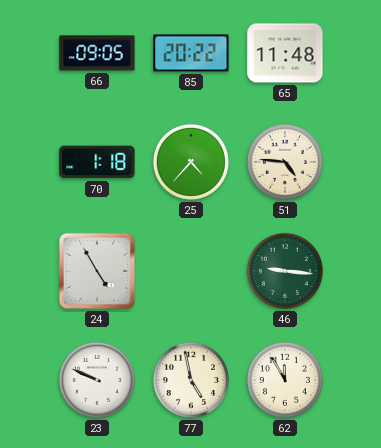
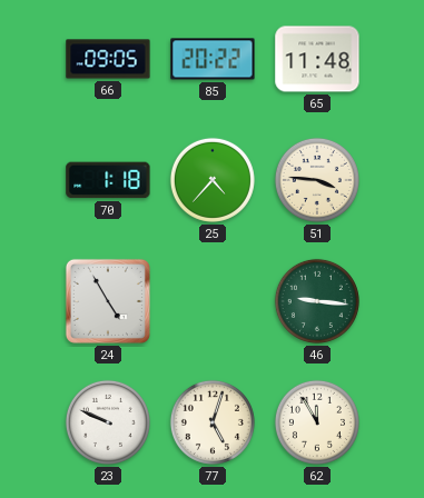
51: 4:46 -> 3:46 (317, 180)
77: 4:58 -> 5:03 (213, 422)
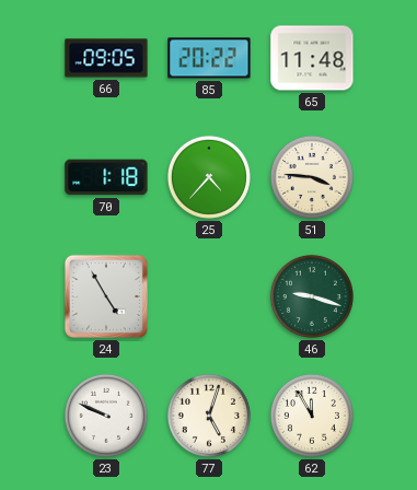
46: 9:16 -> 9:18 (312, 296)
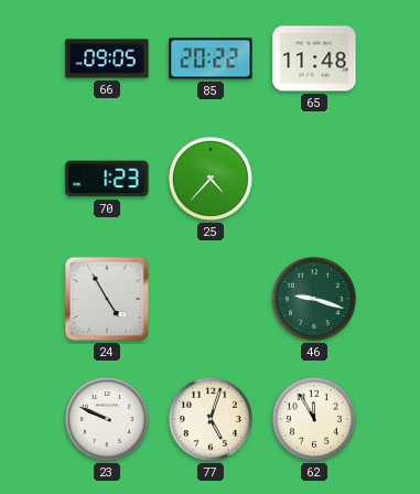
70: 1:18 -> 1:23 (107, 179)
51: 3:46 -> none (312, 177)
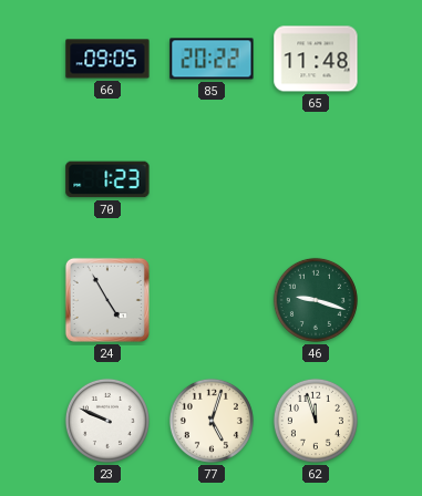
25: 4:37 -> none (211, 179)
62: 11:55 -> 11:57 (316, 421)
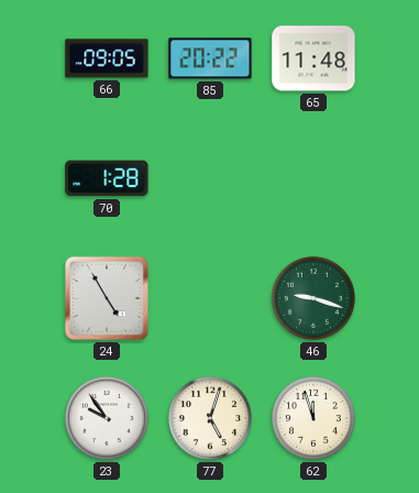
70: 1:23 -> 1:28 (107, 178)
23: 9:49 -> 9:54 (107, 418)
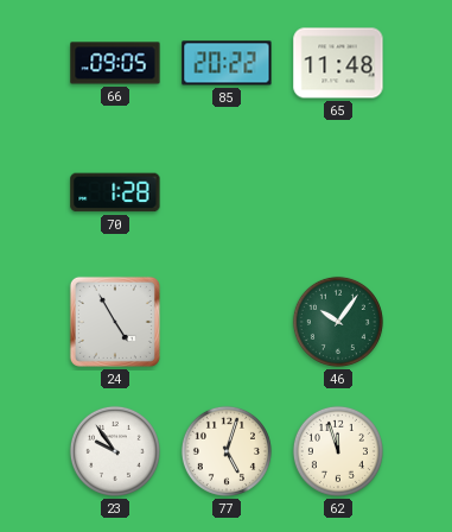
46: 9:18 -> 10:06 (338, 322)
